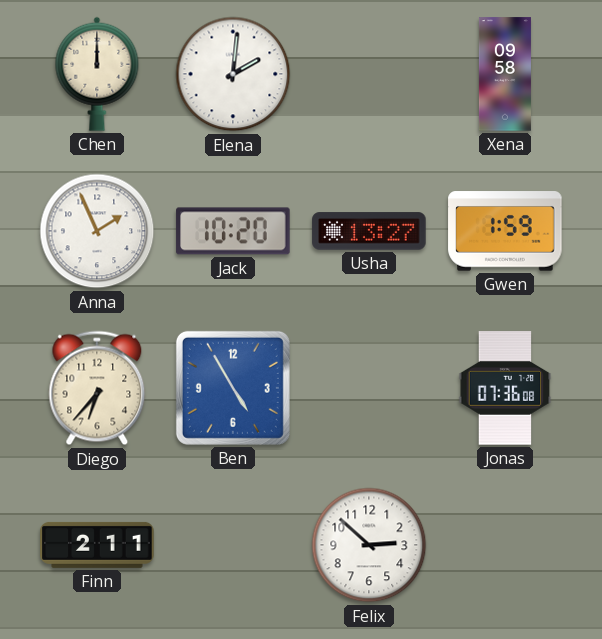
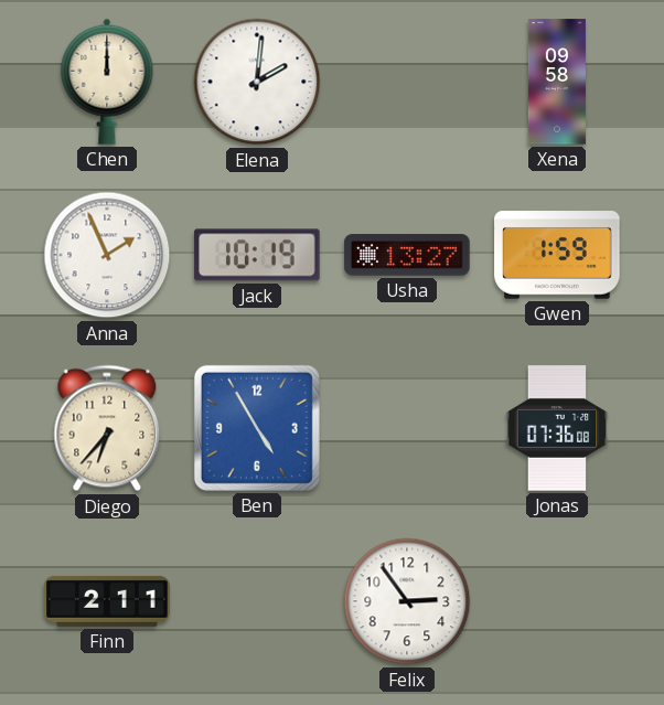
Jack: 10:20 -> 10:19 (257, 255)
Felix: 2:52 -> 2:54 (407, 601)
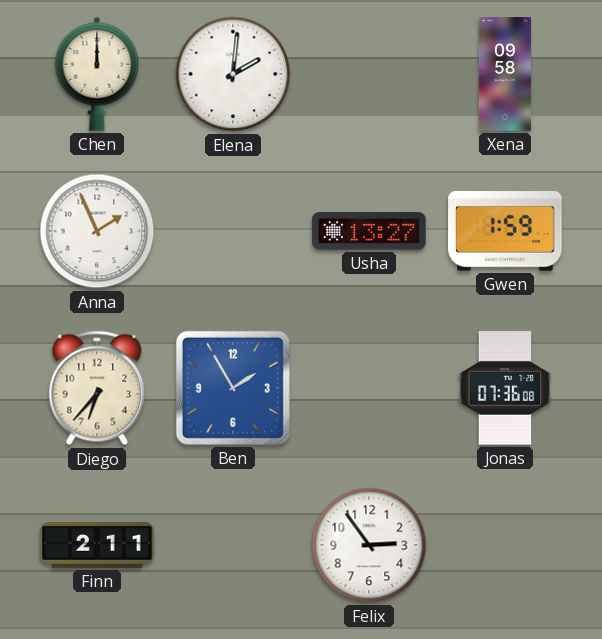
Jack: 10:19 -> none (257, 255)
Ben: 4:55 -> 1:55 (233, 388)
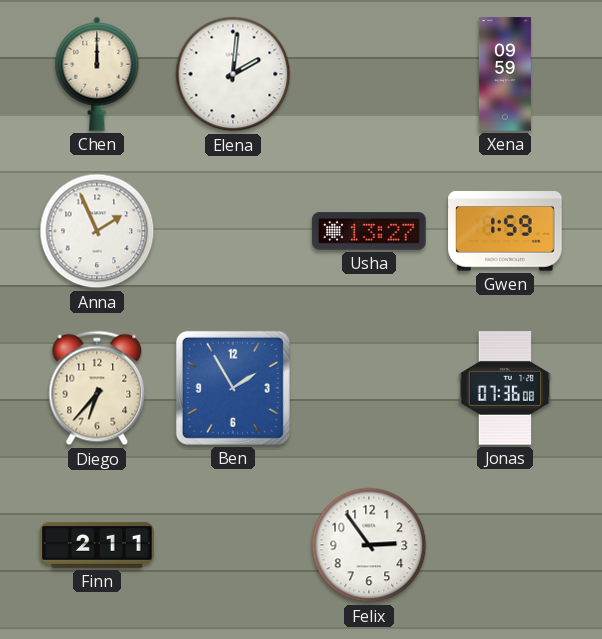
Xena: 09:58 -> 09:59 (505, 74)
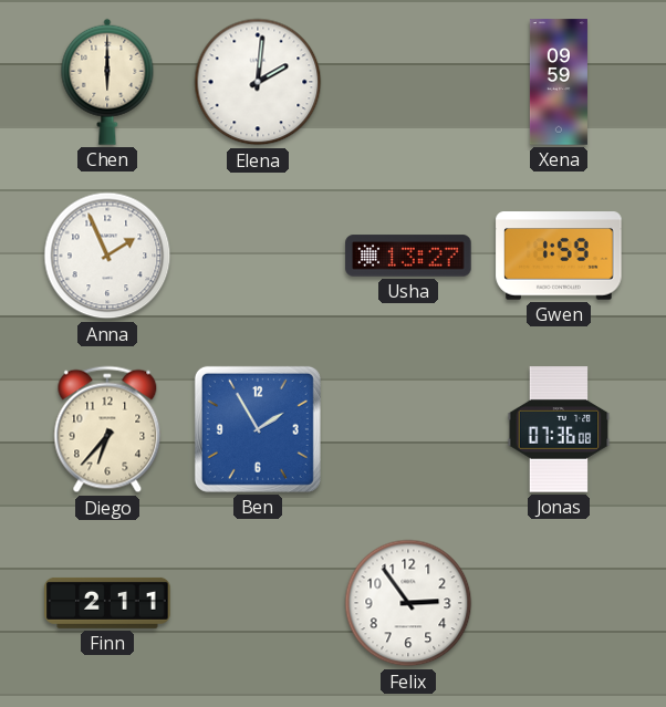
Chen: 12:00 -> 6:00 (107, 82)
